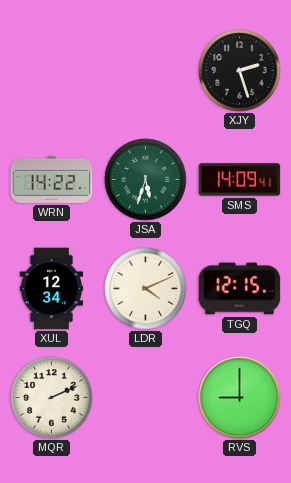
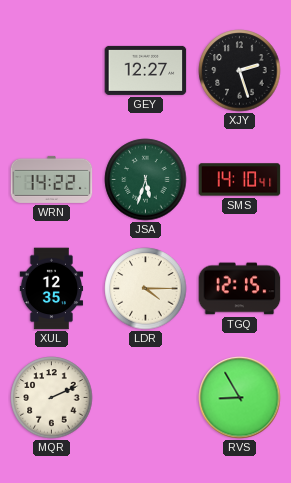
GEY: none -> 12:27 (146, 70)
SMS: 14:09 -> 14:10 (240, 180)
XUL: 12:34 -> 12:35 (52, 289)
LDR: 4:11 -> 4:15 (146, 289)
RVS: 9:00 -> 8:55 (240, 398)
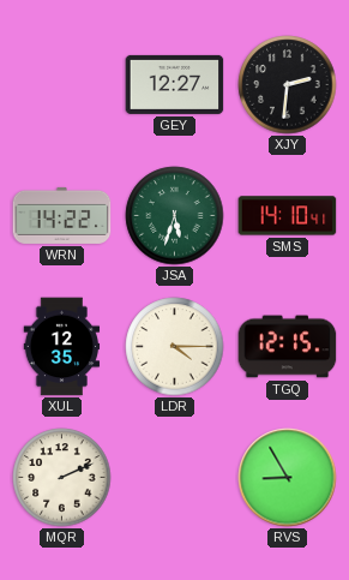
XJY: 2:27 -> 2:31 (288, 85)
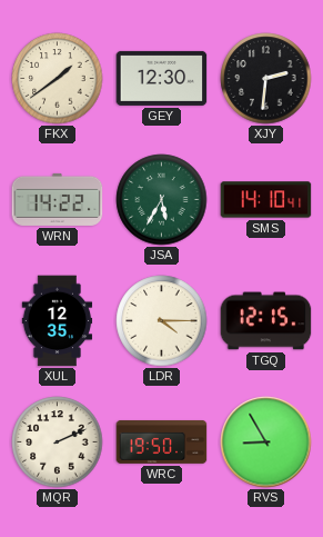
FKX: none -> 1:39 (58, 79)
GEY: 12:27 -> 12:30 (162, 78)
JSA: 5:33 -> 5:35 (162, 200)
WRC: none -> 19:50 (162, 441)
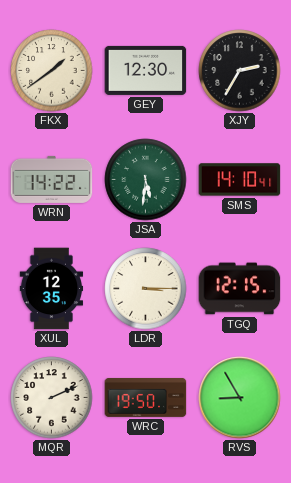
XJY: 2:31 -> 2:35 (240, 71)
JSA: 5:35 -> 5:31 (146, 180)
LDR: 4:15 -> 3:15 (146, 289)
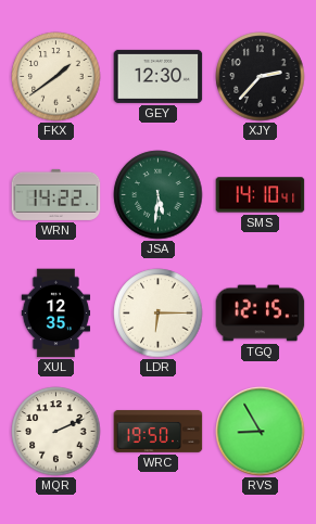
XJY: 2:35 -> 2:37 (261, 77)
LDR: 3:15 -> 6:15 (159, 314)
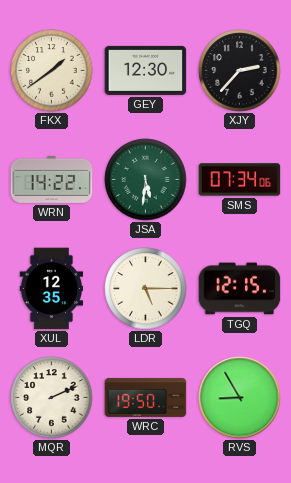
SMS: 14:10 -> 07:34 (240, 180)
LDR: 6:15 -> 5:15 (146, 289)
